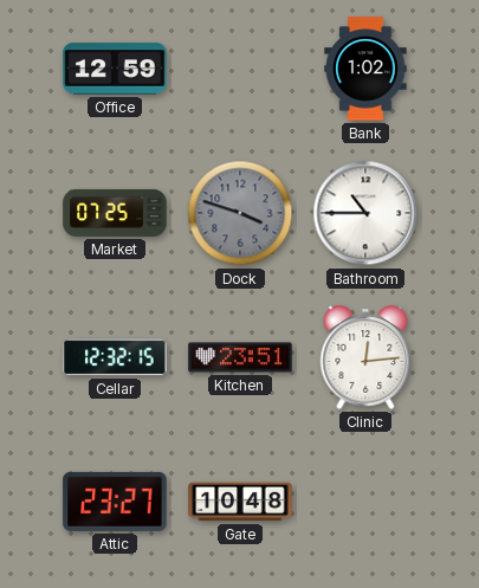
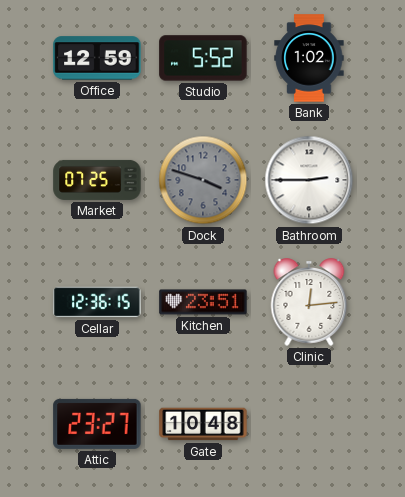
Studio: none -> 5:52 (203, 58)
Bathroom: 10:45 -> 2:45 (309, 180)
Cellar: 12:32 -> 12:36 (97, 302)
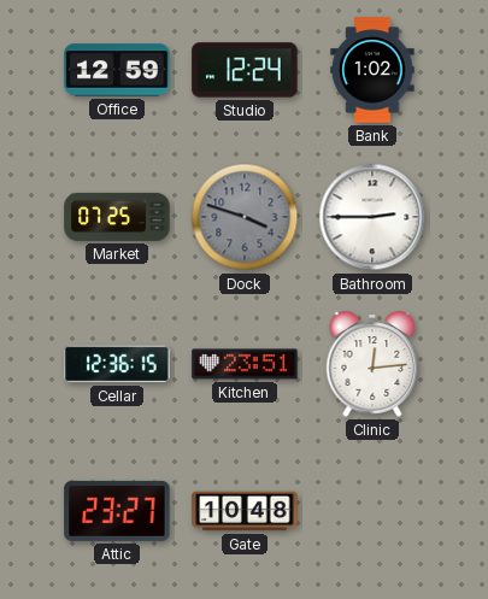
Studio: 5:52 -> 12:24 (245, 70)
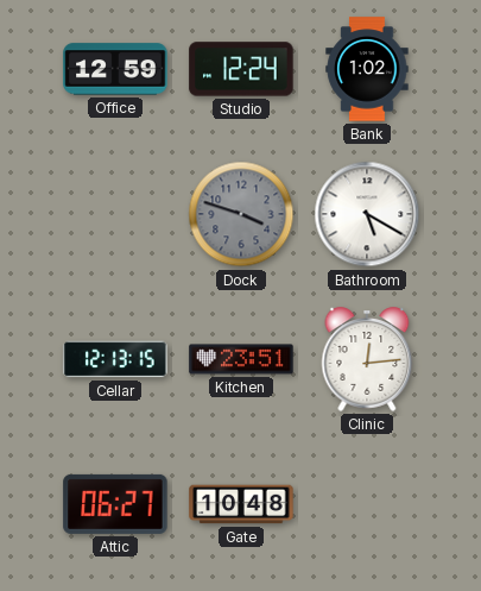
Market: 07:25 -> none (117, 217)
Bathroom: 2:45 -> 5:20 (367, 214)
Cellar: 12:36 -> 12:13 (115, 359)
Attic: 23:27 -> 06:27 (115, 504)
